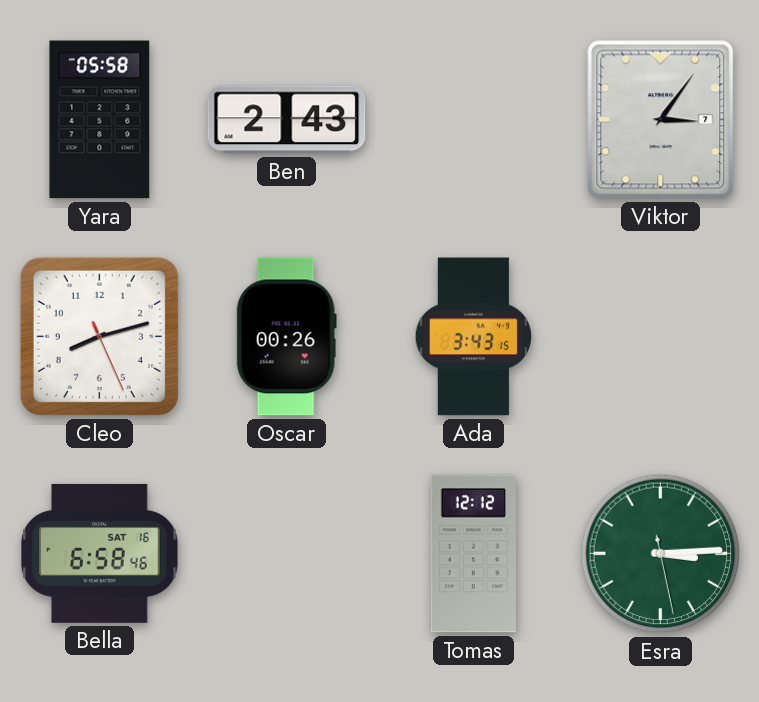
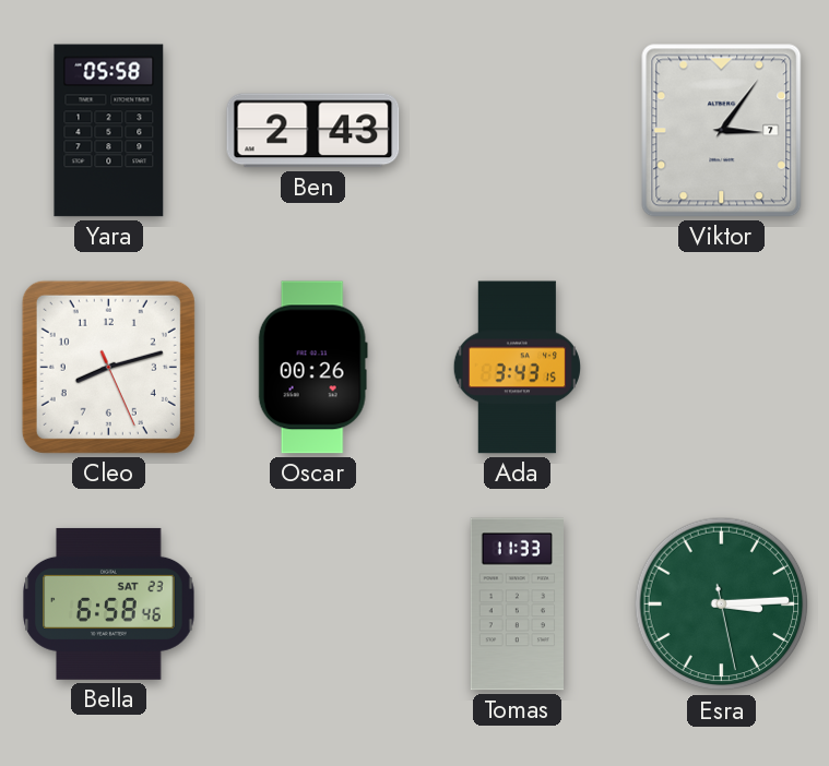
Bella date: SAT 16 -> SAT 23 (109, 603)
Tomas: 12:12 -> 11:33 (518, 605)
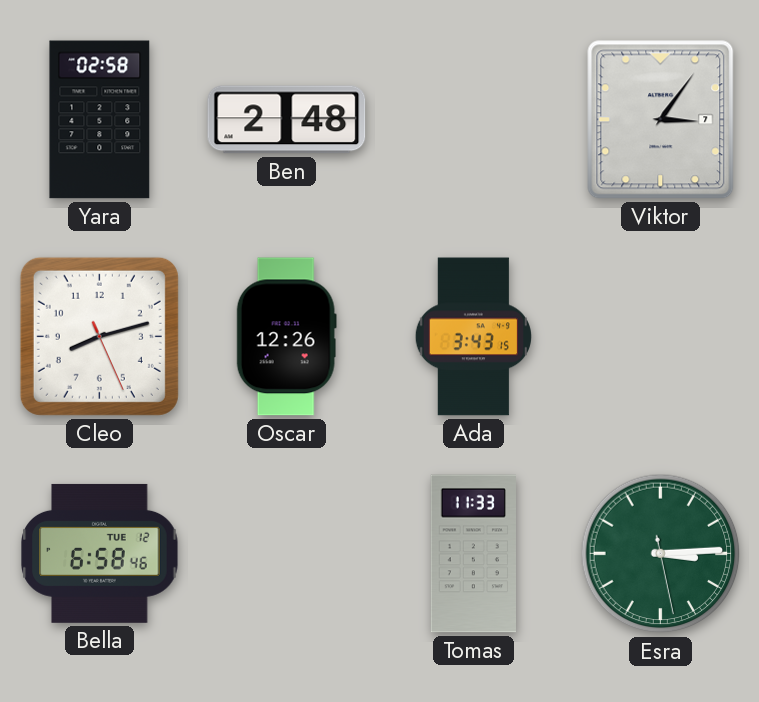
Yara: 05:58 -> 02:58 (100, 120)
Ben: 2:43 -> 2:48 (287, 120)
Oscar: 00:26 -> 12:26 (286, 337)
Bella date: SAT 23 -> TUE 12 (100, 553)
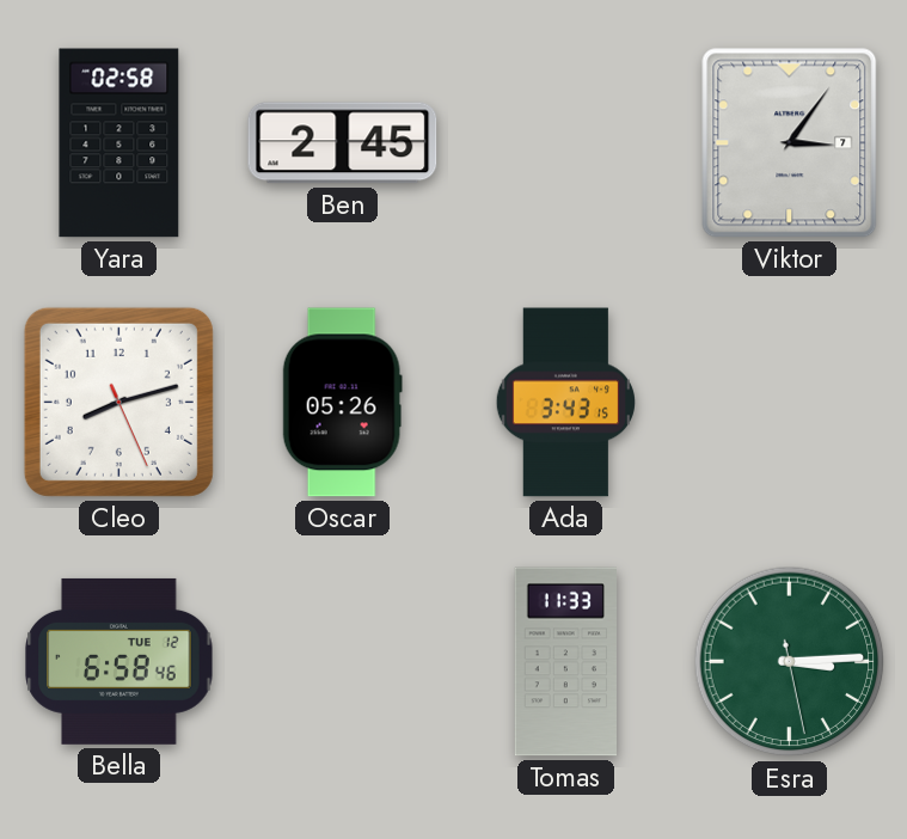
Ben: 2:48 -> 2:45 (343, 143)
Oscar: 12:26 -> 05:26 (342, 403)
